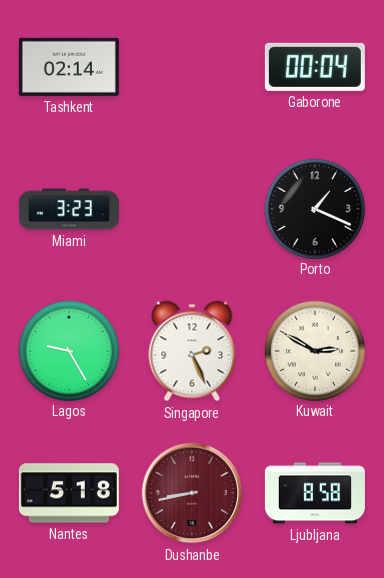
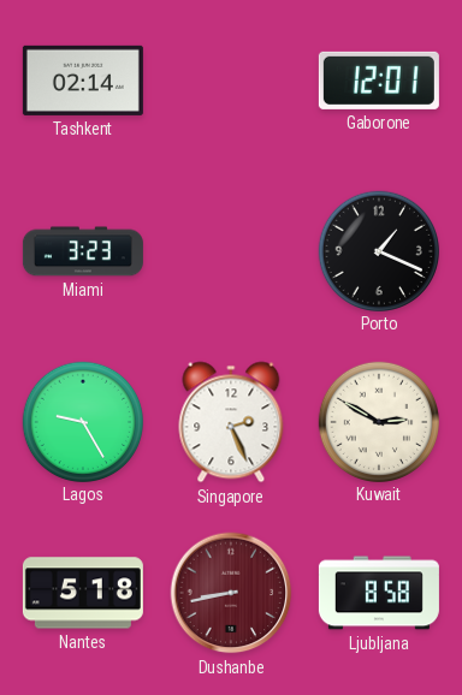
Gaborone: 00:04 -> 12:01 (379, 81)
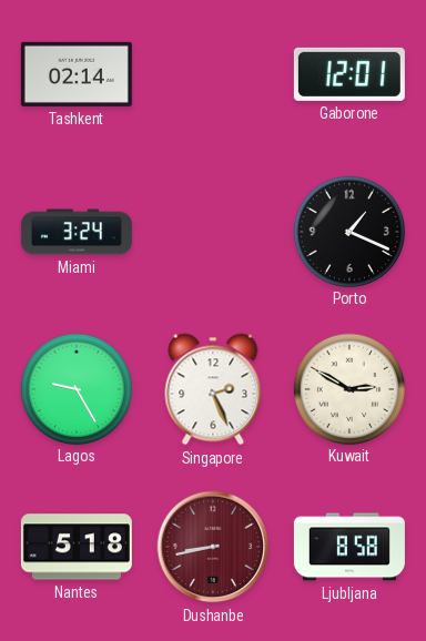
Miami: 3:23 -> 3:24 (77, 232)
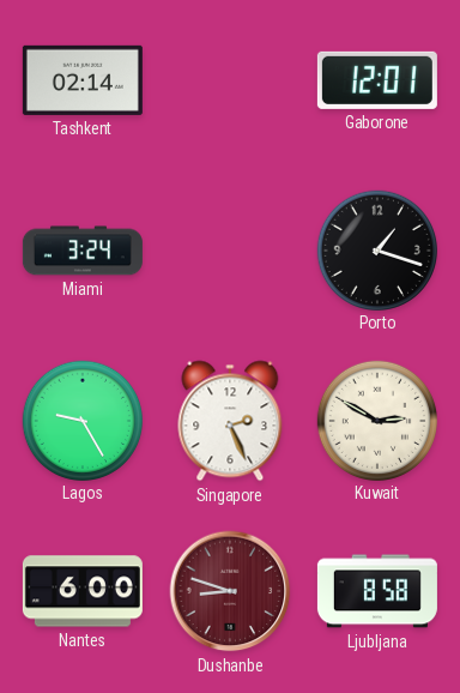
Porto: 1:19 -> 1:18 (376, 249)
Nantes: 5:18 -> 6:00 (83, 591)
Dushanbe: 8:43 -> 8:48 (230, 591)
